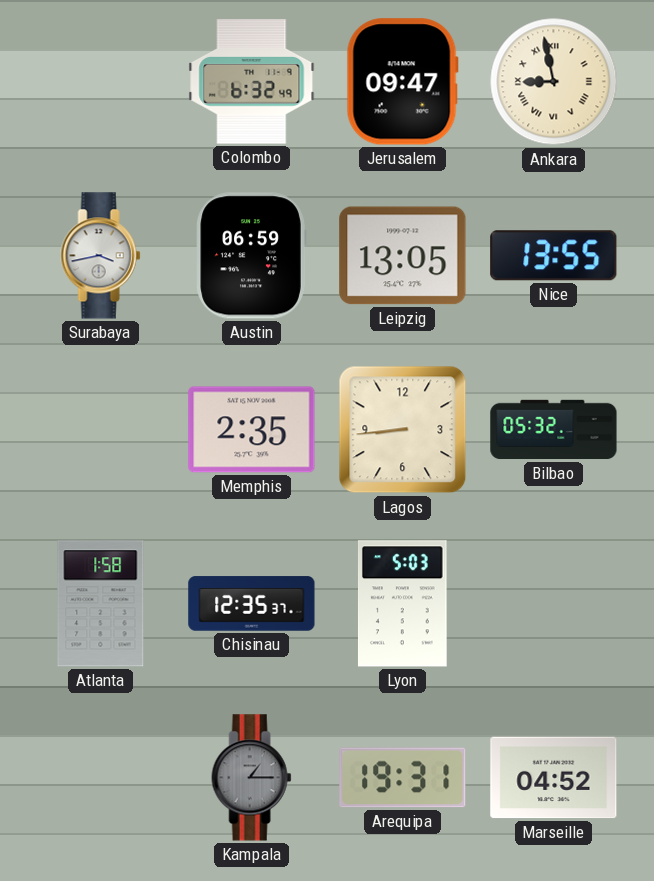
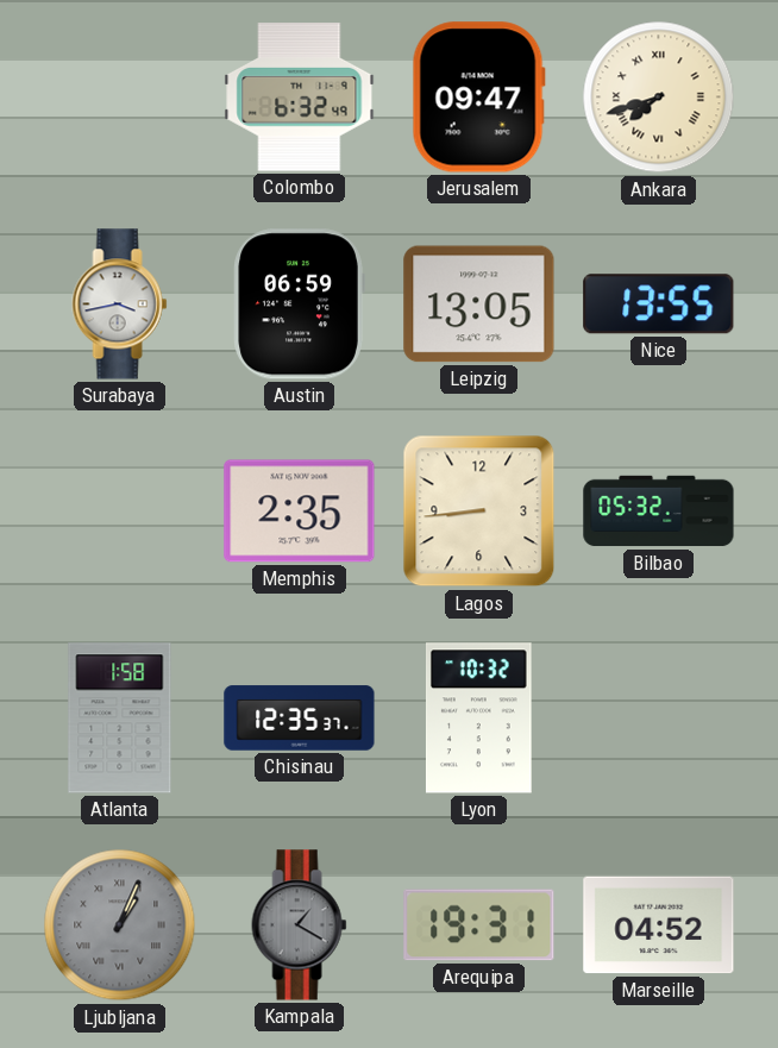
Ankara: 8:58 -> 7:42 (659, 98)
Lyon: 5:03 -> 10:32 (479, 718)
Ljubljana: none -> 1:04 (120, 925)
Kampala: 1:15 -> 1:20 (300, 925)
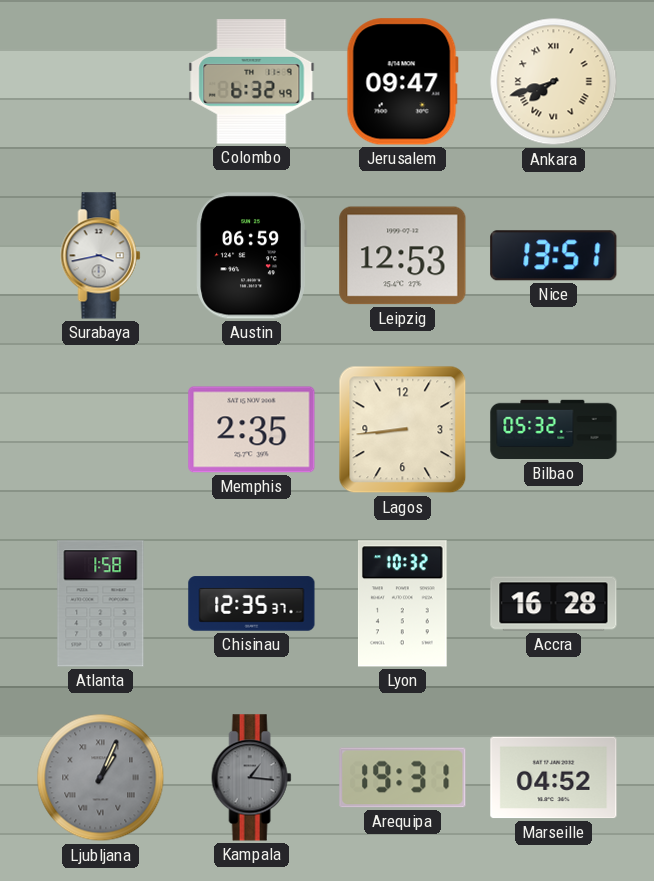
Leipzig: 13:05 -> 12:53 (403, 256)
Nice: 13:55 -> 13:51 (554, 256)
Accra: none -> 16:28 (554, 604)
Kampala: 1:20 -> 1:16 (252, 778)
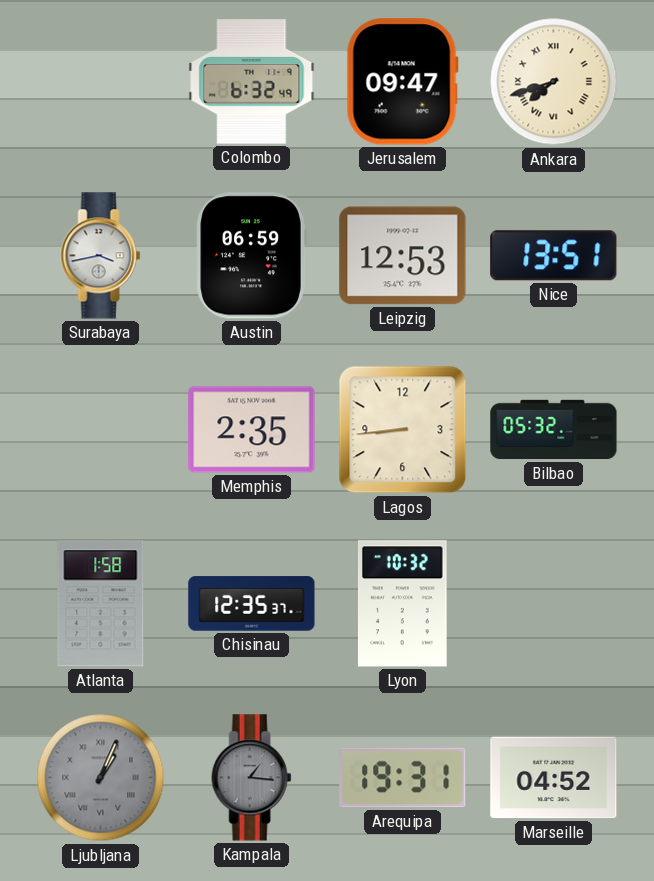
Accra: 16:28 -> none (554, 604)
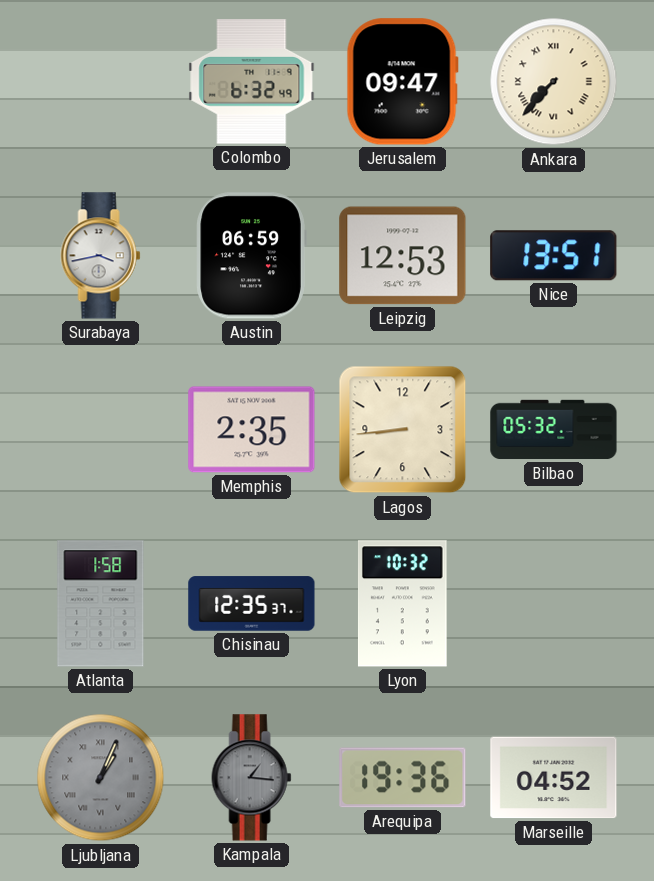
Ankara: 7:42 -> 7:37 (554, 82)
Arequipa: 19:31 -> 19:36 (403, 778)
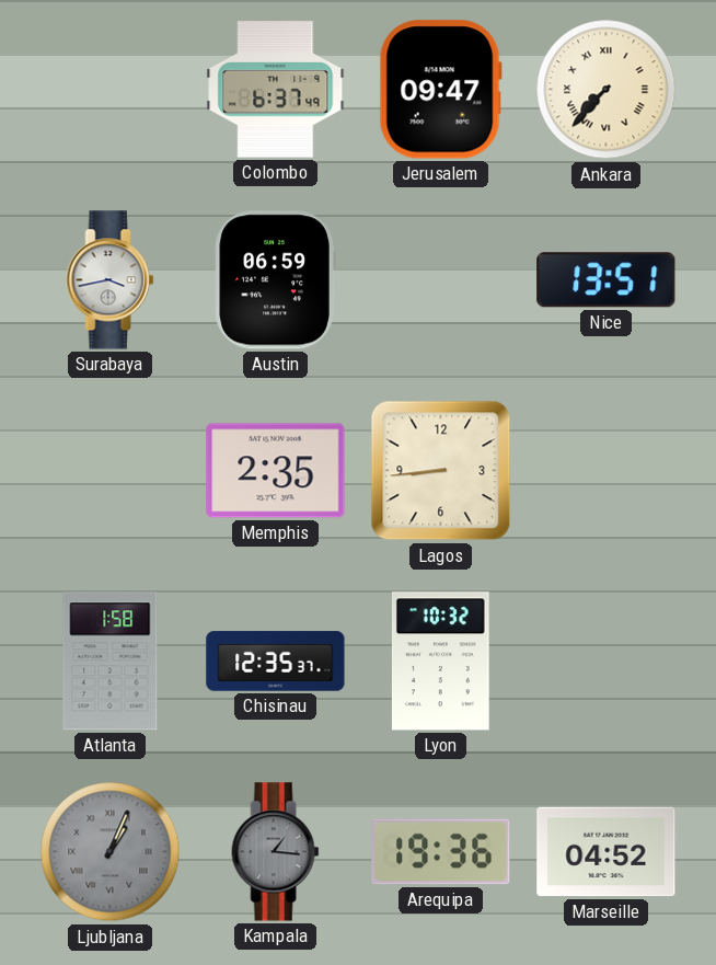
Colombo: 6:32 -> 6:37 (276, 90)
Leipzig: 12:53 -> none (403, 256)
Bilbao: 05:32 -> none (554, 430)
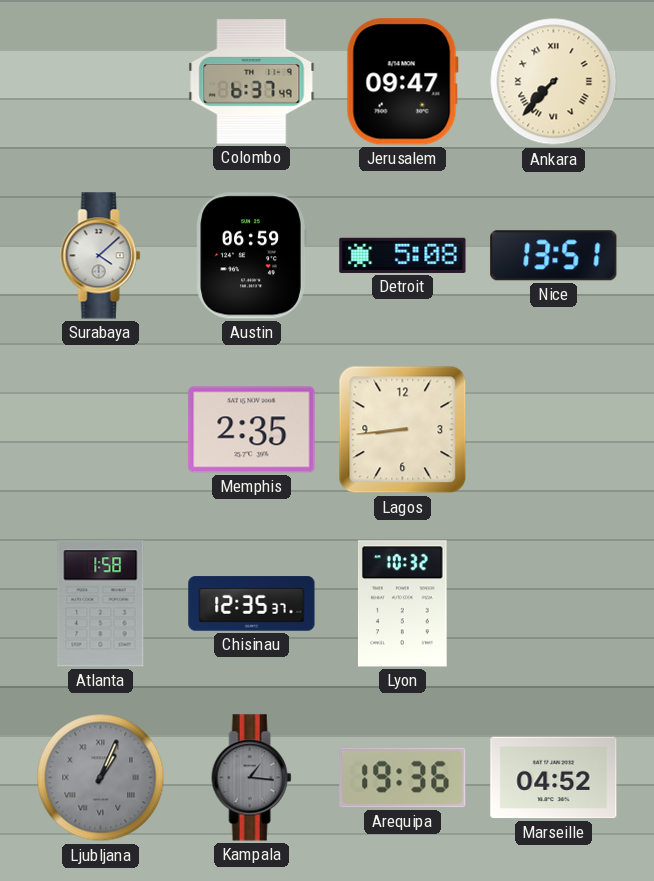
Surabaya: 3:43 -> 4:08 (101, 256)
Detroit: none -> 5:08 (403, 255)
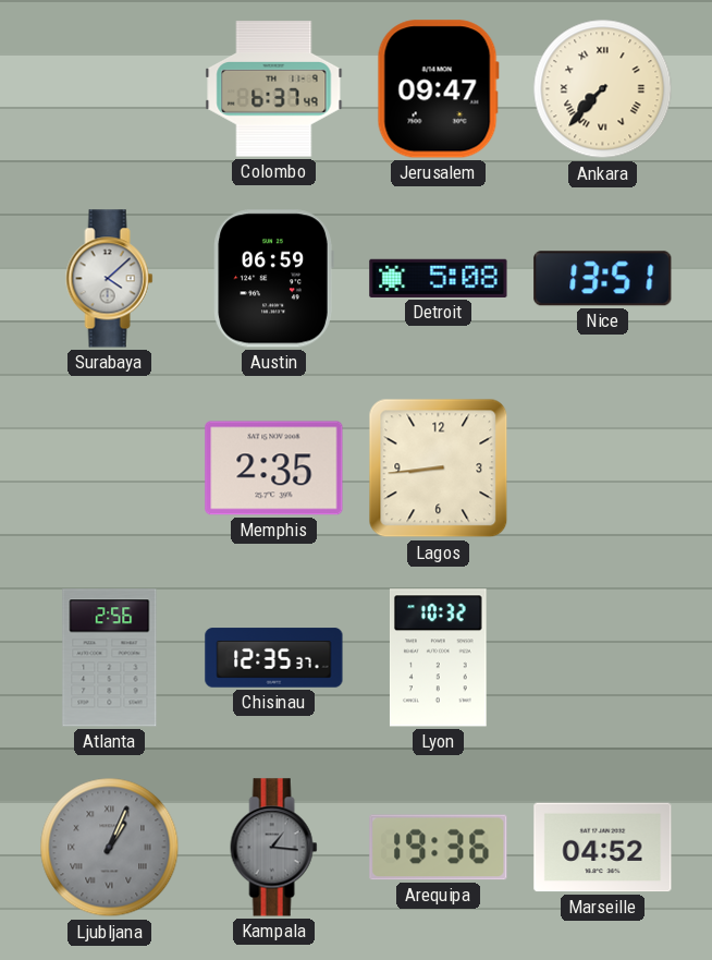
Atlanta: 1:58 -> 2:56 (110, 658)
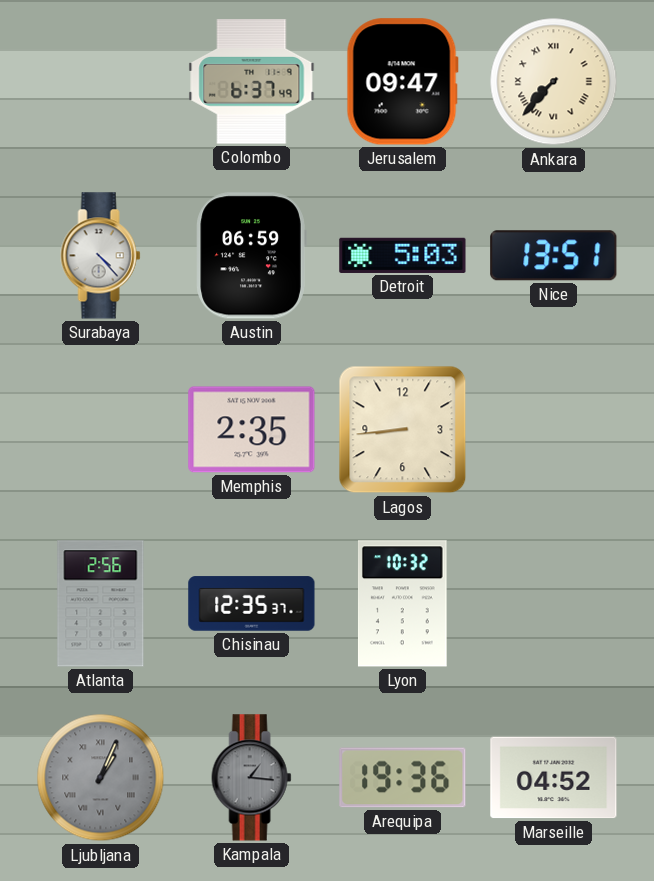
Surabaya: 4:08 -> 4:23 (101, 256)
Detroit: 5:08 -> 5:03 (403, 255)
